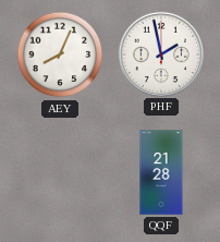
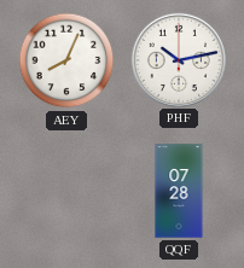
PHF: 1:58 -> 10:13 (178, 59)
QQF: 21:28 -> 07:28 (179, 191)
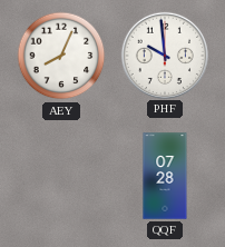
PHF: 10:13 -> 9:59 (164, 55)
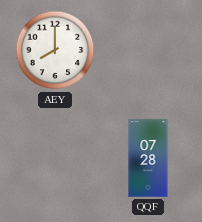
AEY: 8:04 -> 8:00 (55, 50)
PHF: 9:59 -> none (164, 55)
